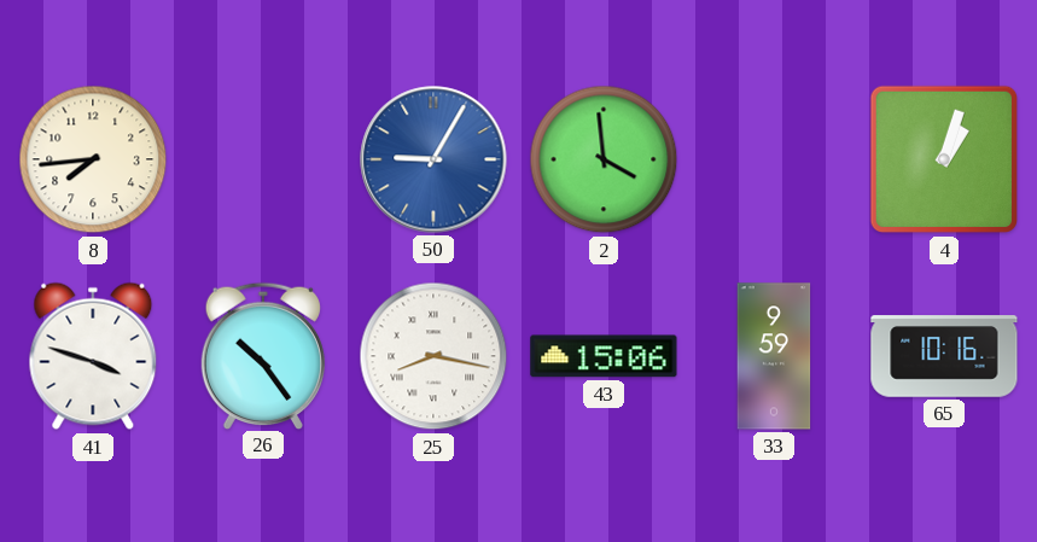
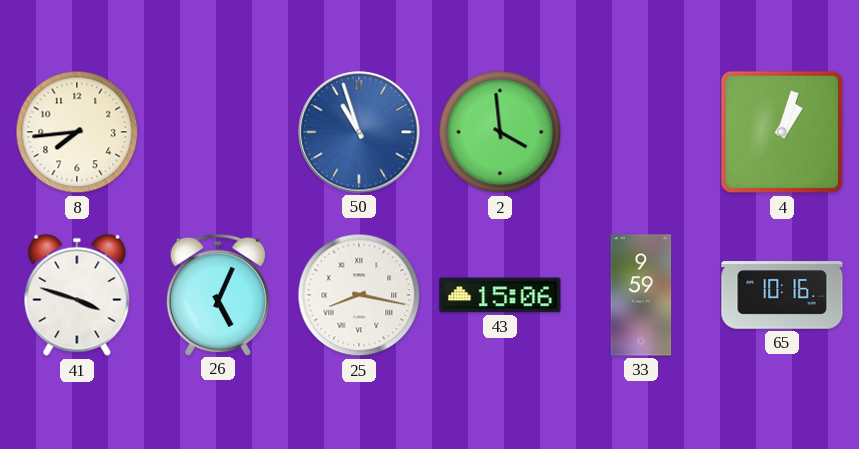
50: 9:05 -> 10:57 (359, 132)
26: 10:24 -> 5:04 (218, 294)
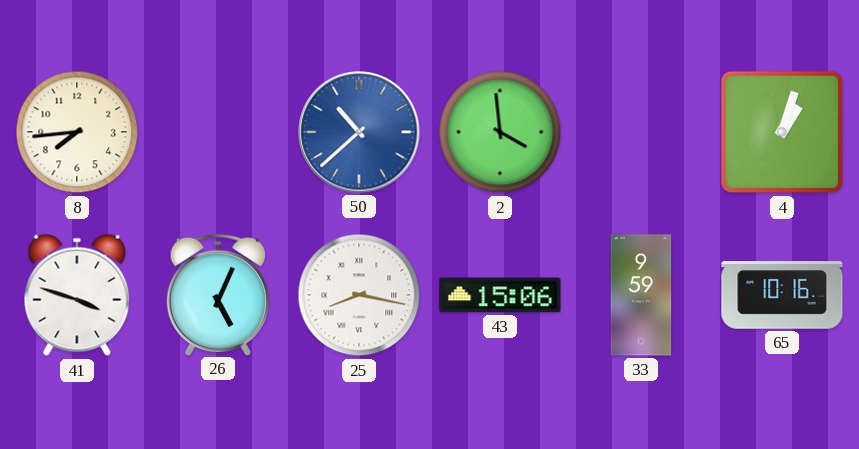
50: 10:57 -> 10:38 (359, 132)
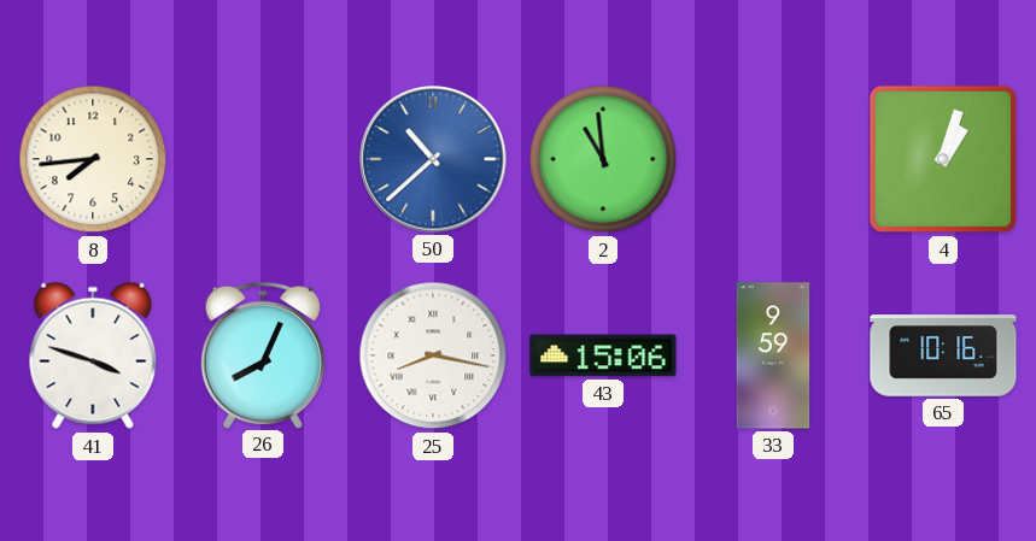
2: 3:59 -> 10:59 (603, 159)
26: 5:04 -> 8:04 (263, 354)
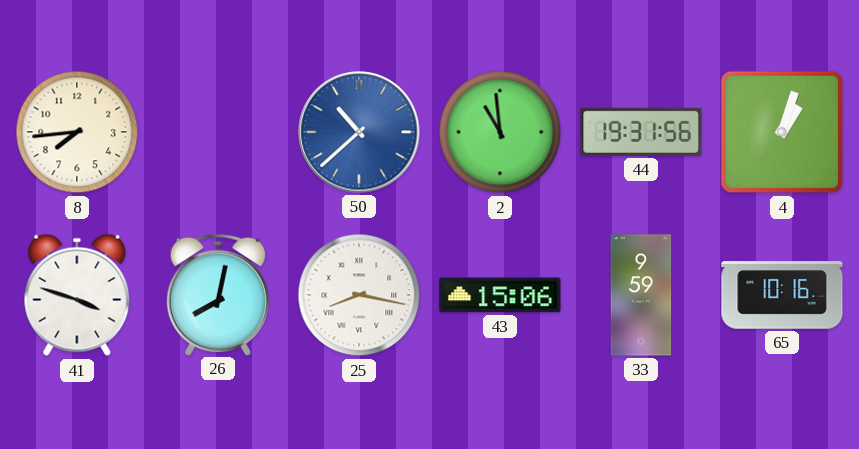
44: none -> 19:31 (641, 132)
26: 8:04 -> 8:02 (218, 294)
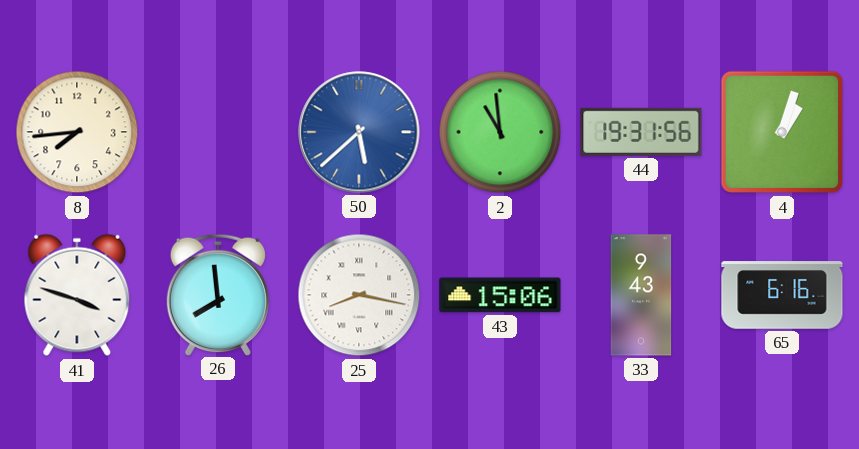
50: 10:38 -> 5:38 (359, 132)
26: 8:02 -> 7:59 (218, 294)
33: 9:59 -> 9:43 (641, 295)
65: 10:16 -> 6:16 (782, 295)
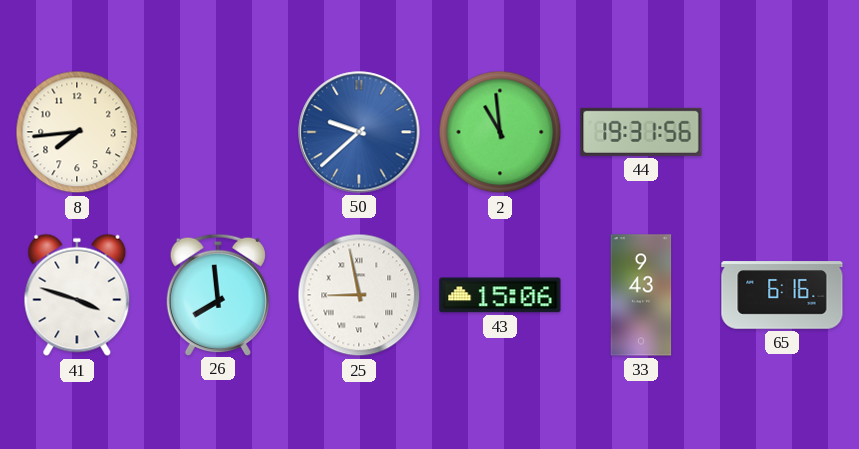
50: 5:38 -> 9:38 (359, 132)
4: 1:03 -> none (782, 132)
25: 8:17 -> 8:58 (359, 295)
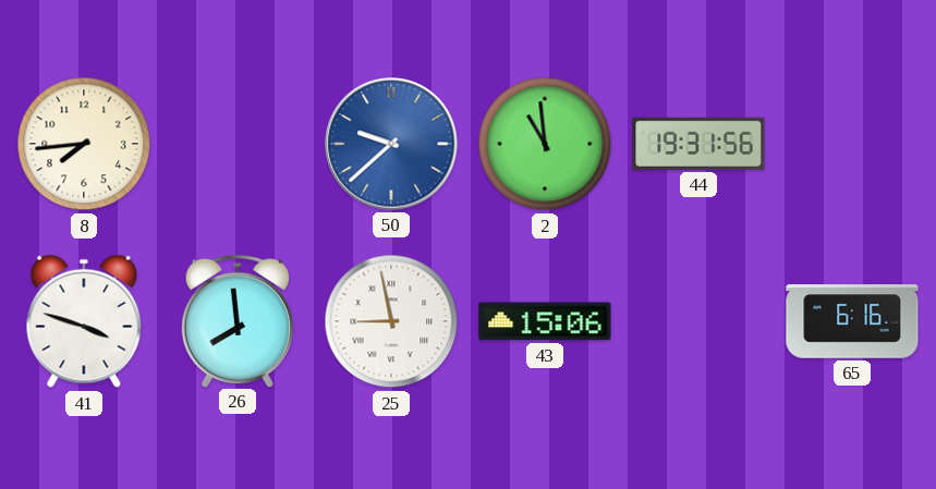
33: 9:43 -> none (641, 295)
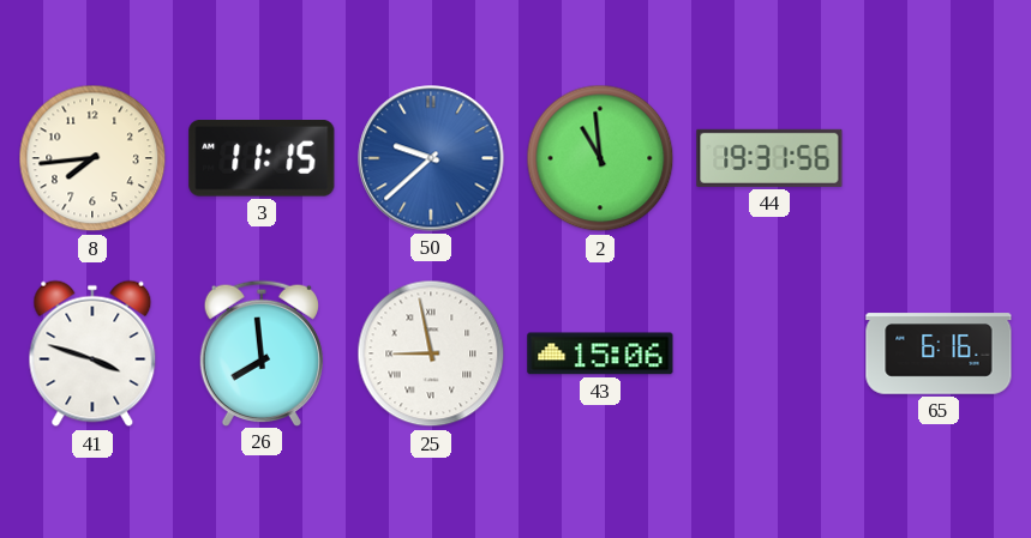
3: none -> 11:15 (262, 159)
